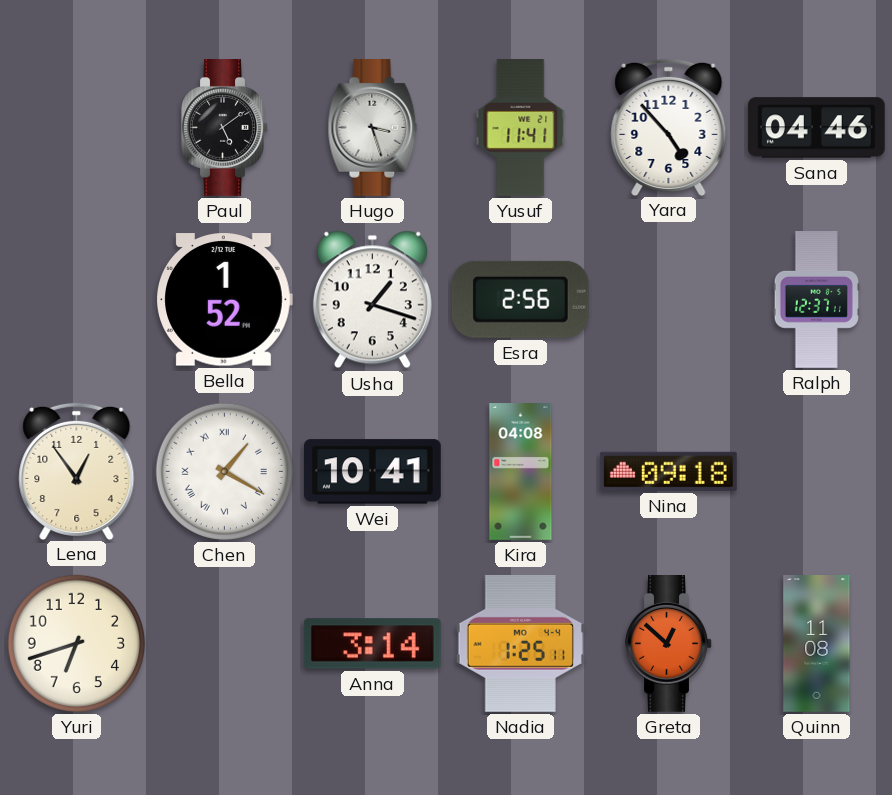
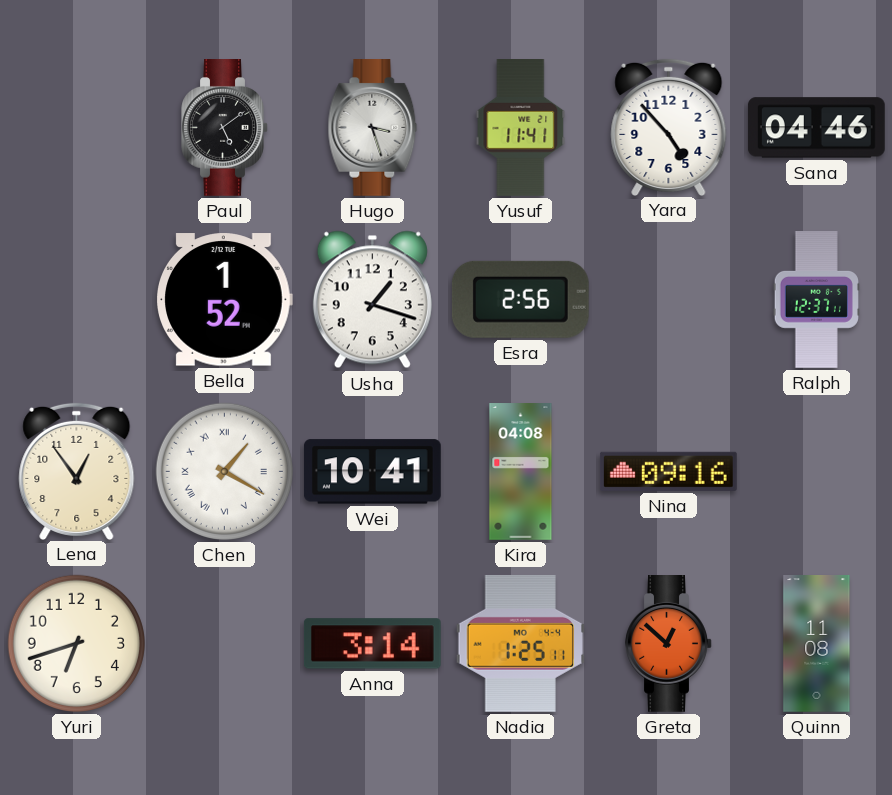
Nina: 09:18 -> 09:16 (668, 471)
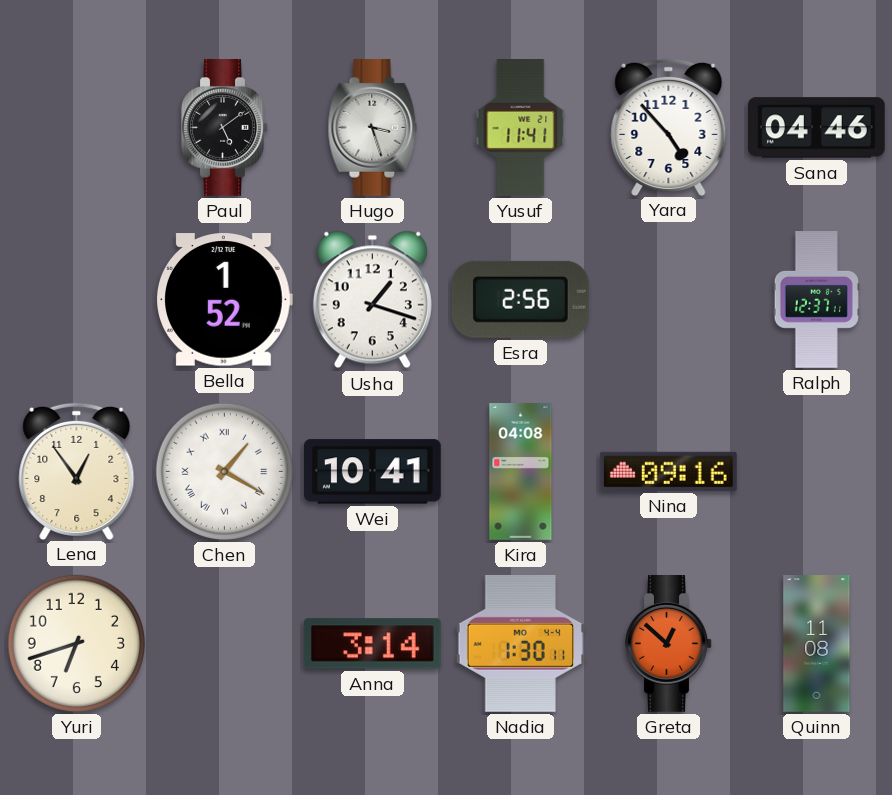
Nadia: 1:25 -> 1:30 (521, 643)
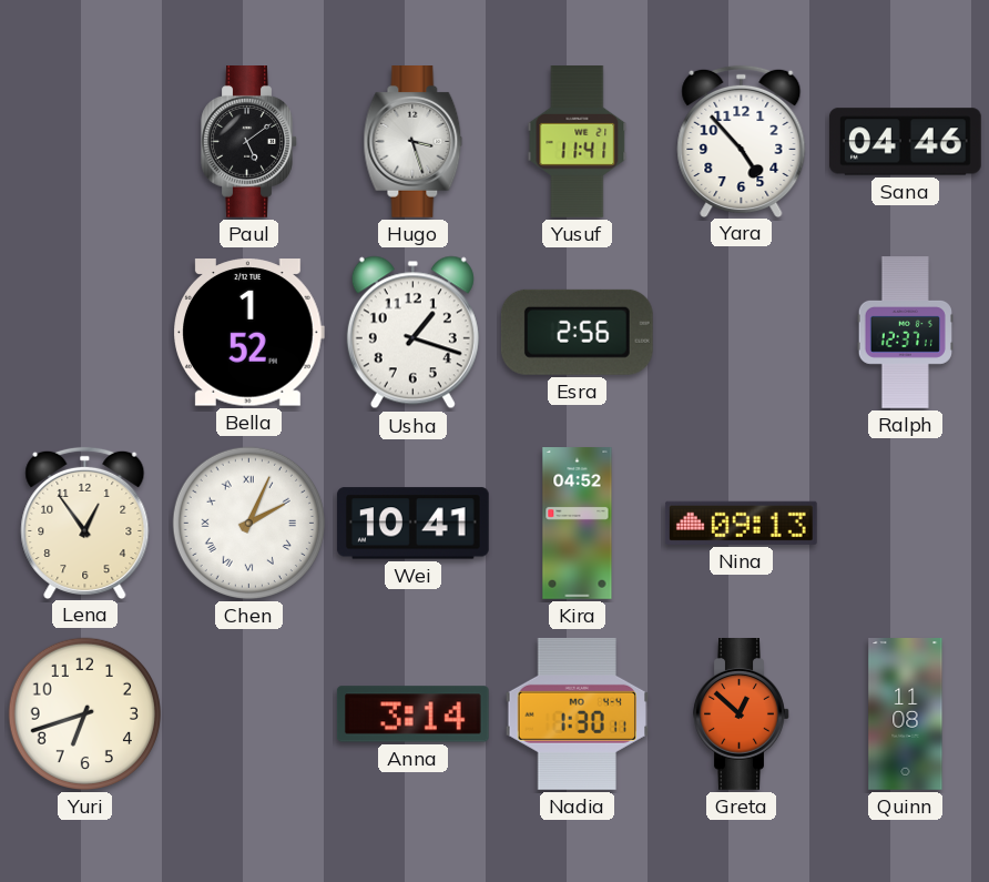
Chen: 1:20 -> 2:04 (248, 523)
Kira: 04:08 -> 04:52 (578, 524)
Nina: 09:16 -> 09:13 (741, 523)
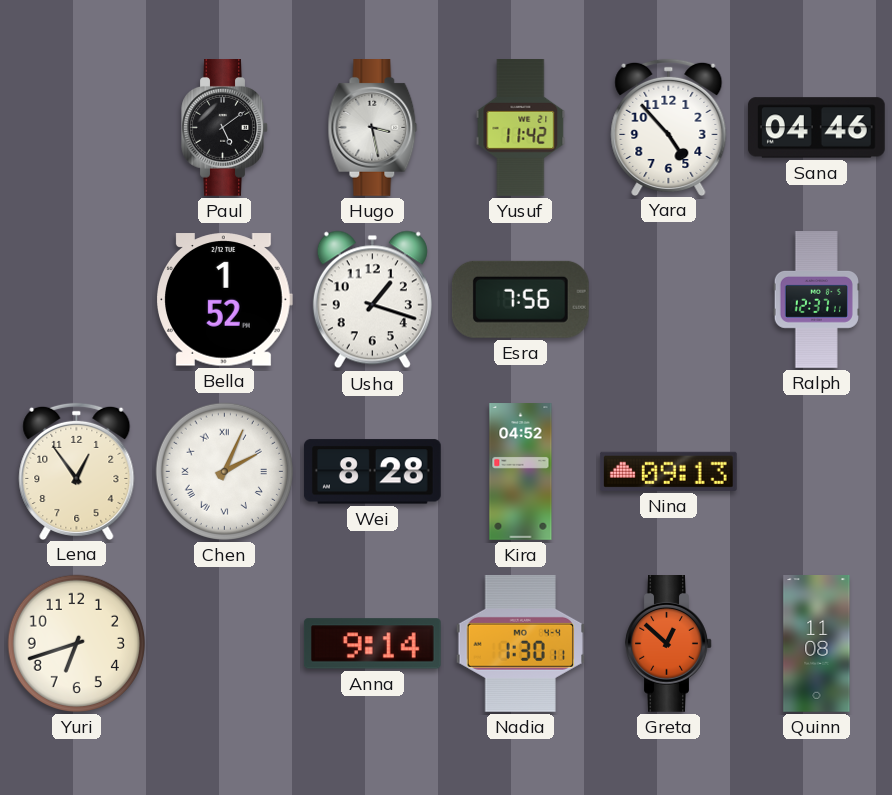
Hugo: 3:27 -> 3:28 (373, 128)
Yusuf: 11:41 -> 11:42 (521, 128)
Esra: 2:56 -> 7:56 (520, 299)
Wei: 10:41 -> 8:28 (372, 472)
Anna: 3:14 -> 9:14 (372, 644)
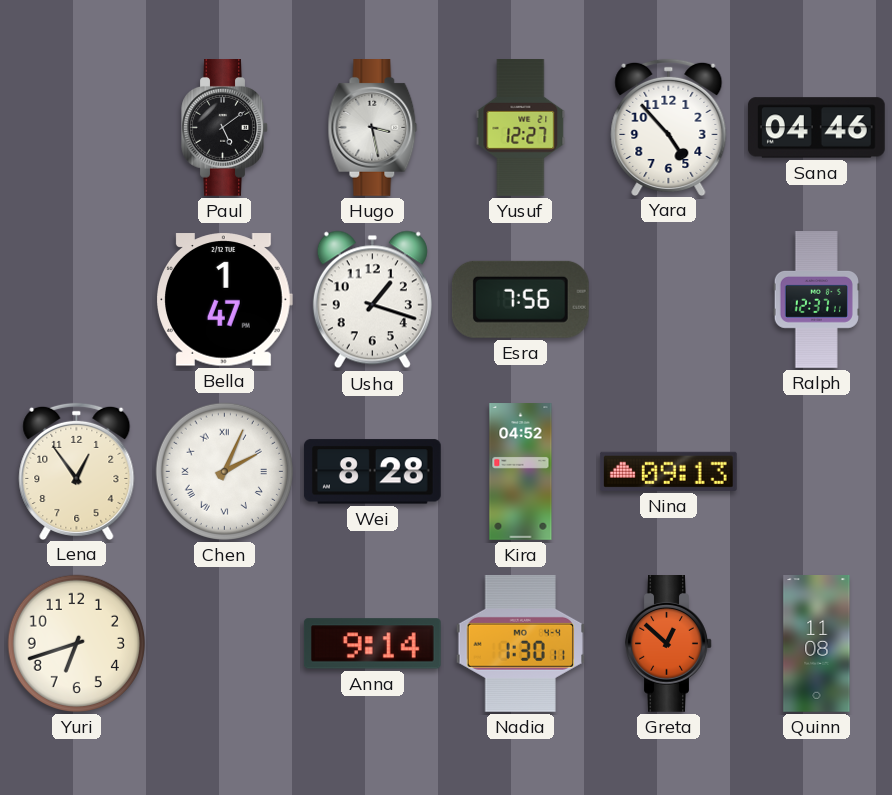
Yusuf: 11:42 -> 12:27 (521, 128)
Bella: 1:52 -> 1:47 (225, 300)
